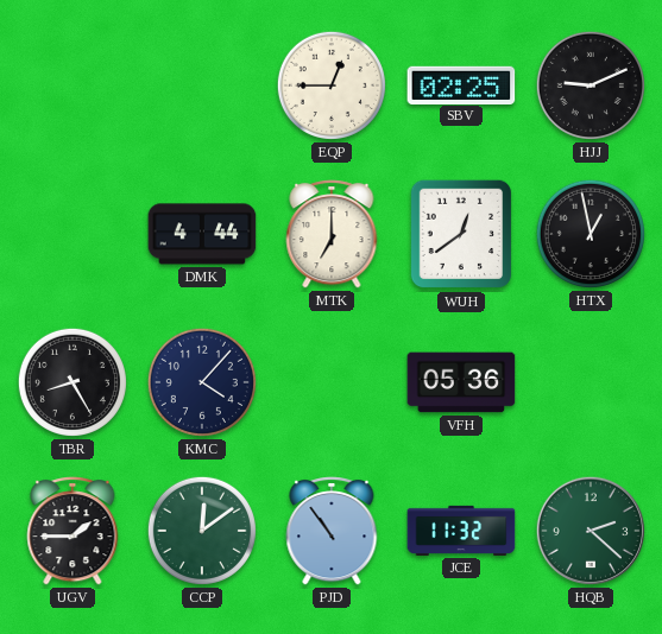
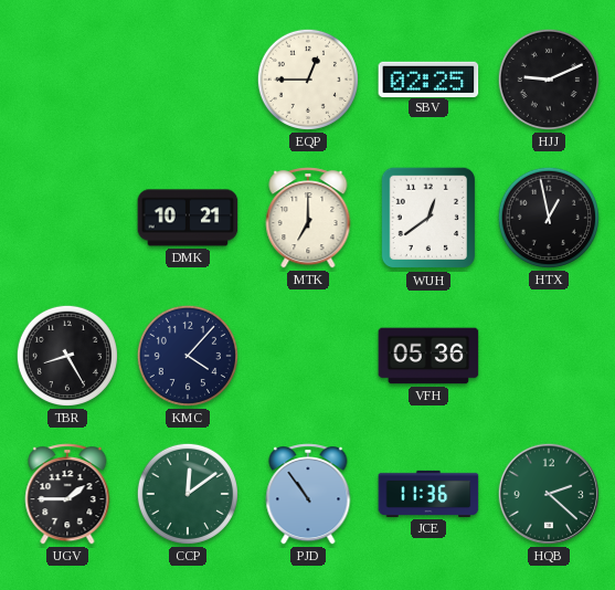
DMK: 4:44 -> 10:21 (188, 218)
JCE: 11:32 -> 11:36 (428, 494)
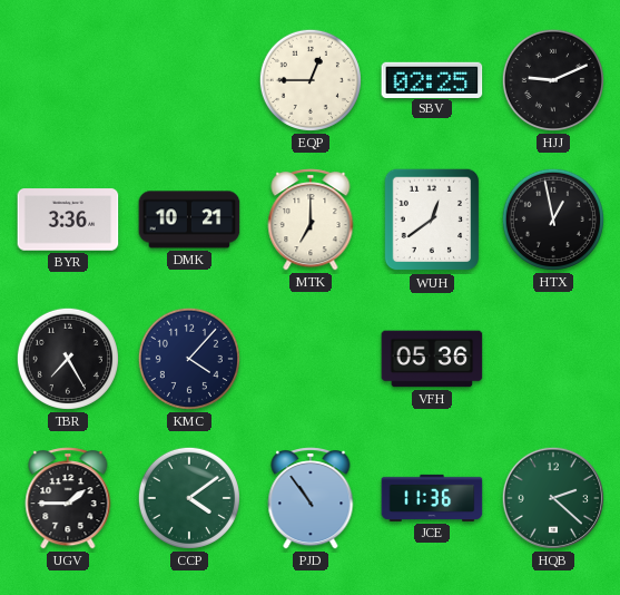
BYR: none -> 3:36 (68, 220)
TBR: 8:25 -> 7:25 (68, 359)
CCP: 12:09 -> 4:09 (189, 498)
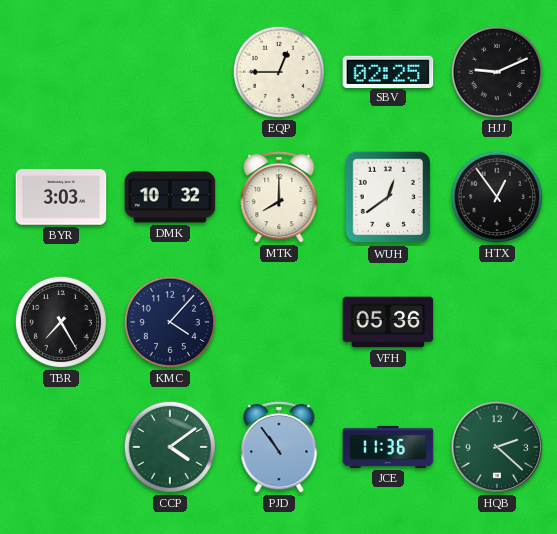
BYR: 3:36 -> 3:03 (61, 197)
DMK: 10:21 -> 10:32 (170, 197)
MTK: 7:00 -> 8:00 (279, 197)
HTX: 12:58 -> 12:54 (497, 197)
UGV: 1:45 -> none (68, 498)
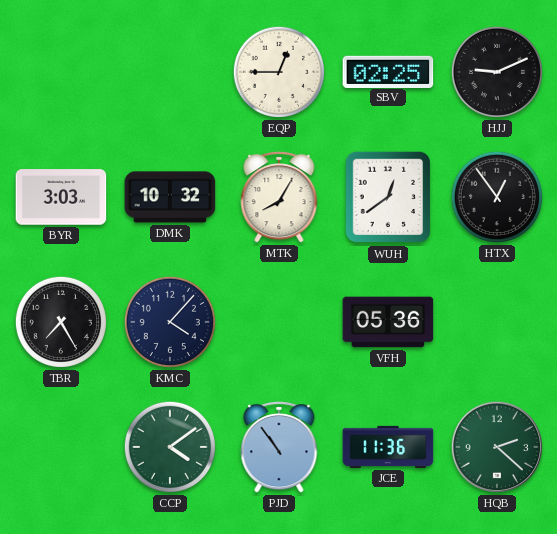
MTK: 8:00 -> 8:05 (279, 197)
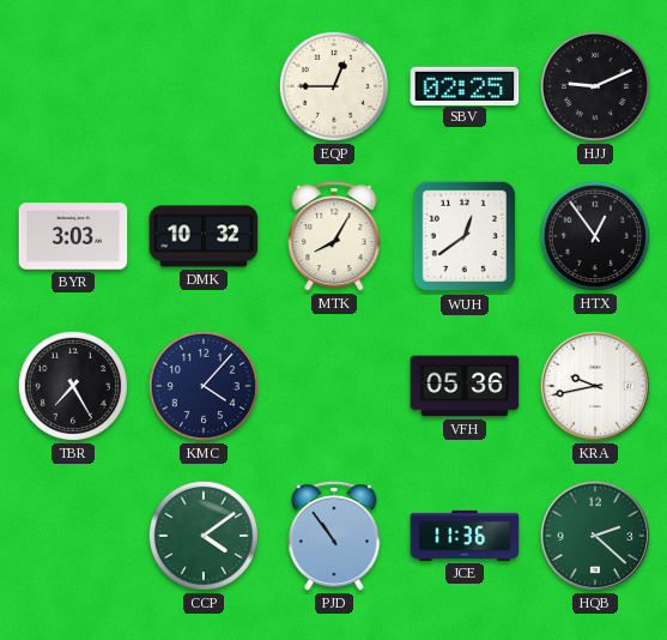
KRA: none -> 9:43 (595, 386)
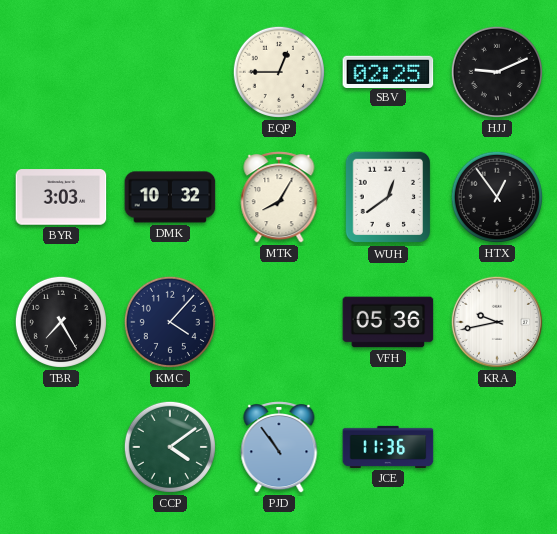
HQB: 2:22 -> none (595, 536)
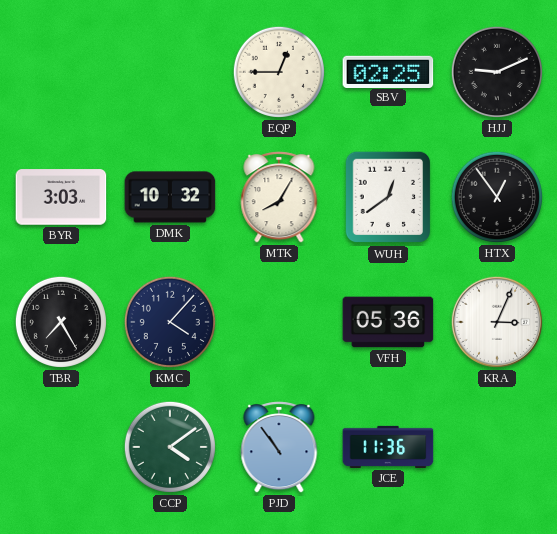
KRA: 9:43 -> 3:04 (497, 322)
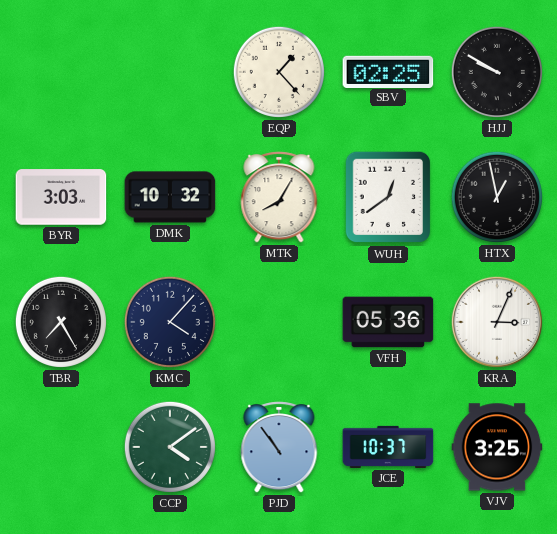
EQP: 12:45 -> 1:23 (279, 72)
HJJ: 9:11 -> 9:50 (497, 72)
HTX: 12:54 -> 12:58 (497, 197)
JCE: 11:36 -> 10:37 (388, 447)
VJV: none -> 3:25 (497, 447)
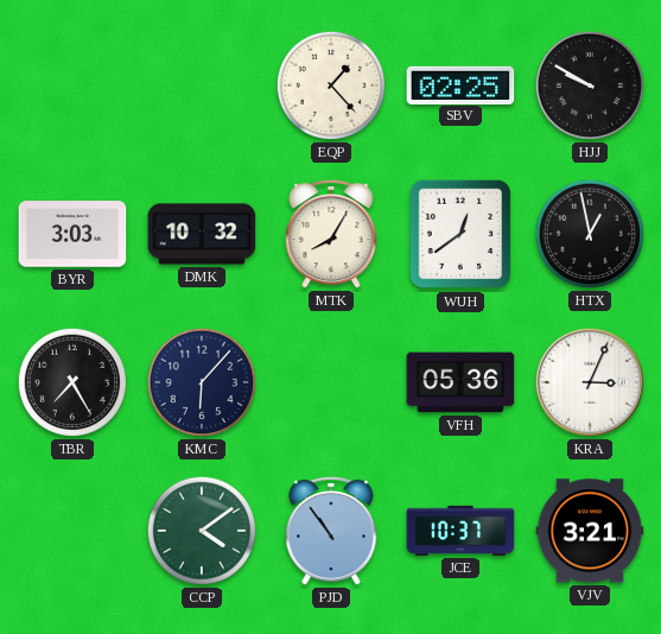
KMC: 4:07 -> 6:07 (202, 382)
VJV: 3:25 -> 3:21 (590, 531)
